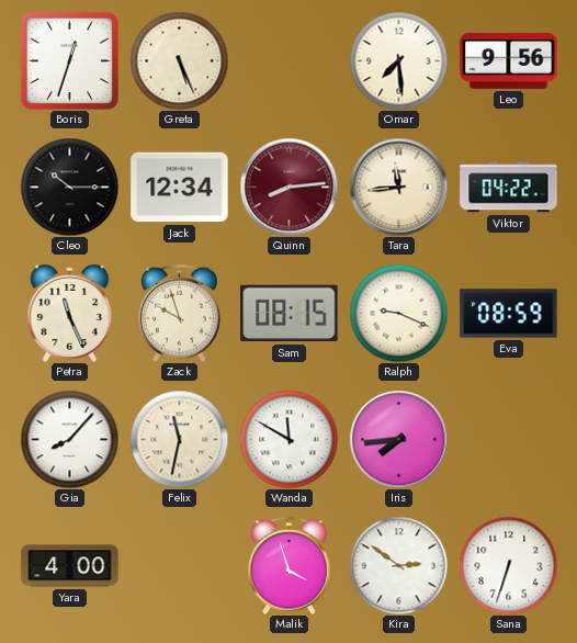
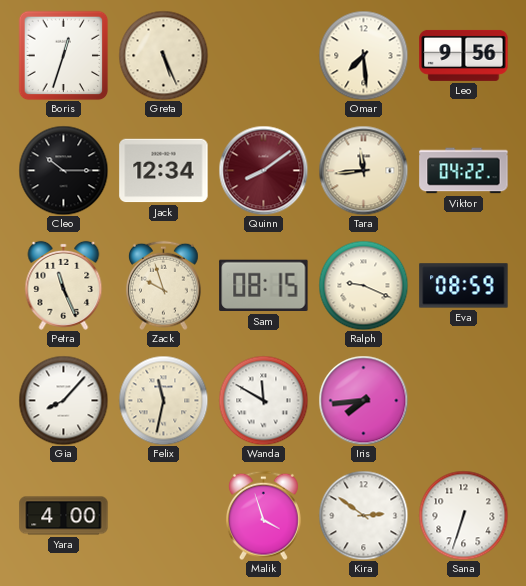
Quinn: 8:14 -> 8:09 (263, 170)
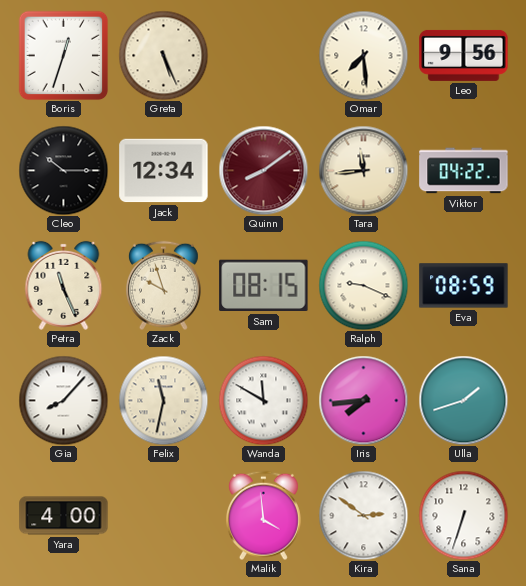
Ulla: none -> 1:42 (463, 400)
Malik: 3:57 -> 3:59 (264, 515)
